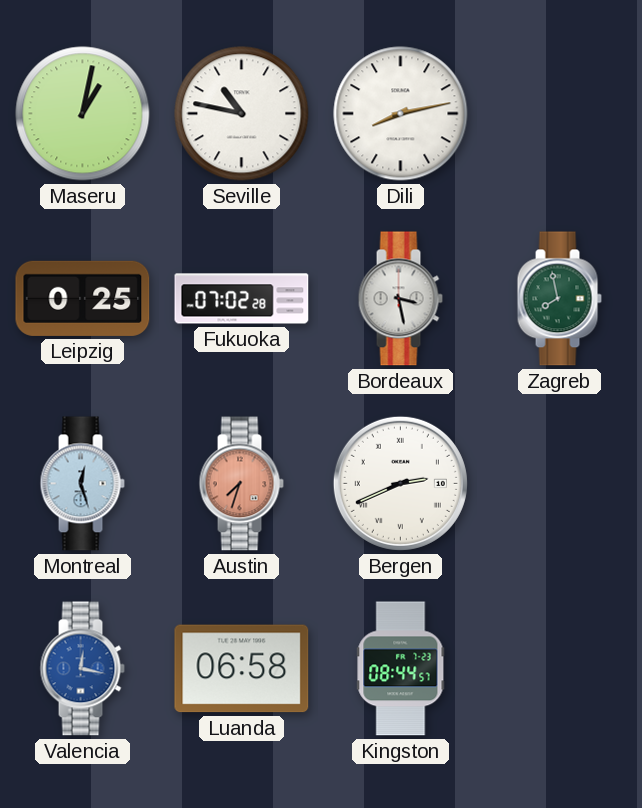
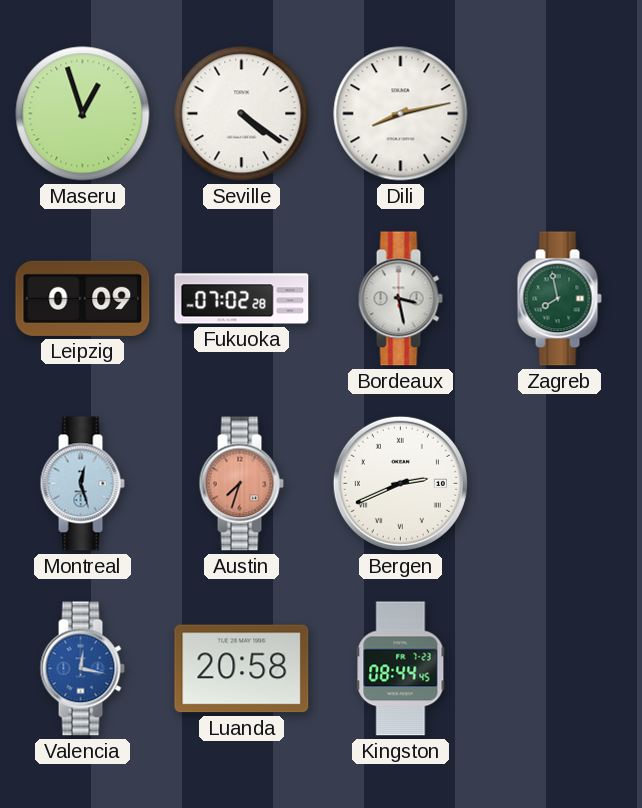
Maseru: 1:02 -> 12:57 (83, 114)
Seville: 10:47 -> 4:21 (242, 114)
Leipzig: 0:25 -> 0:09 (83, 298)
Luanda: 06:58 -> 20:58 (242, 669)
Kingston: 08:44:57 -> 08:44:45 (401, 669)
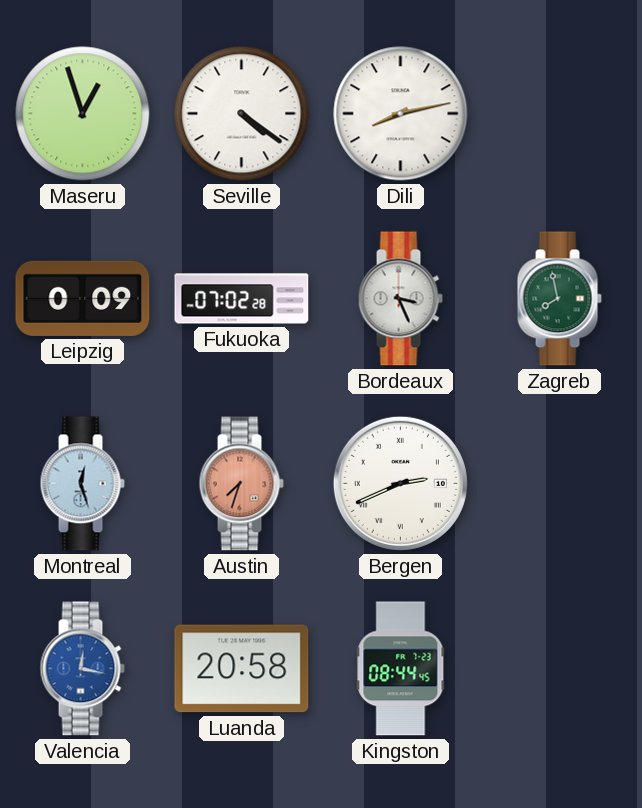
Bordeaux: 3:28 -> 3:26 (400, 299)
